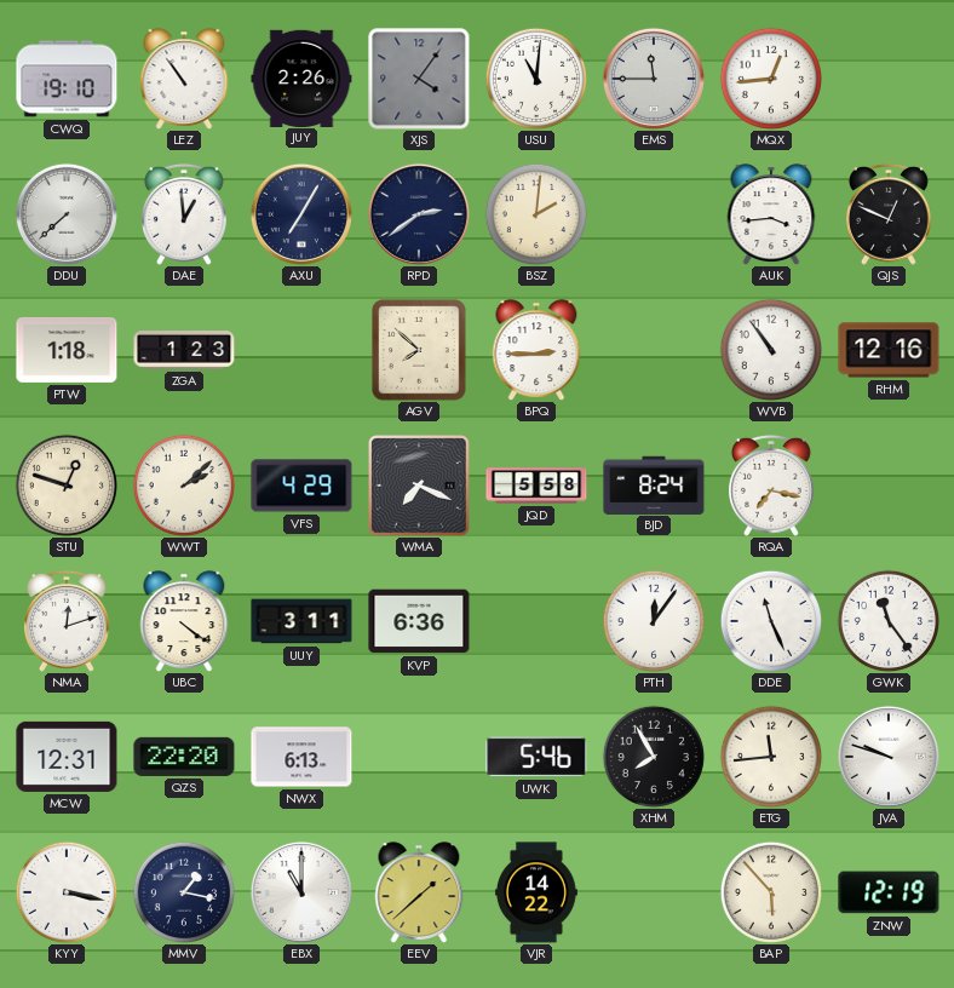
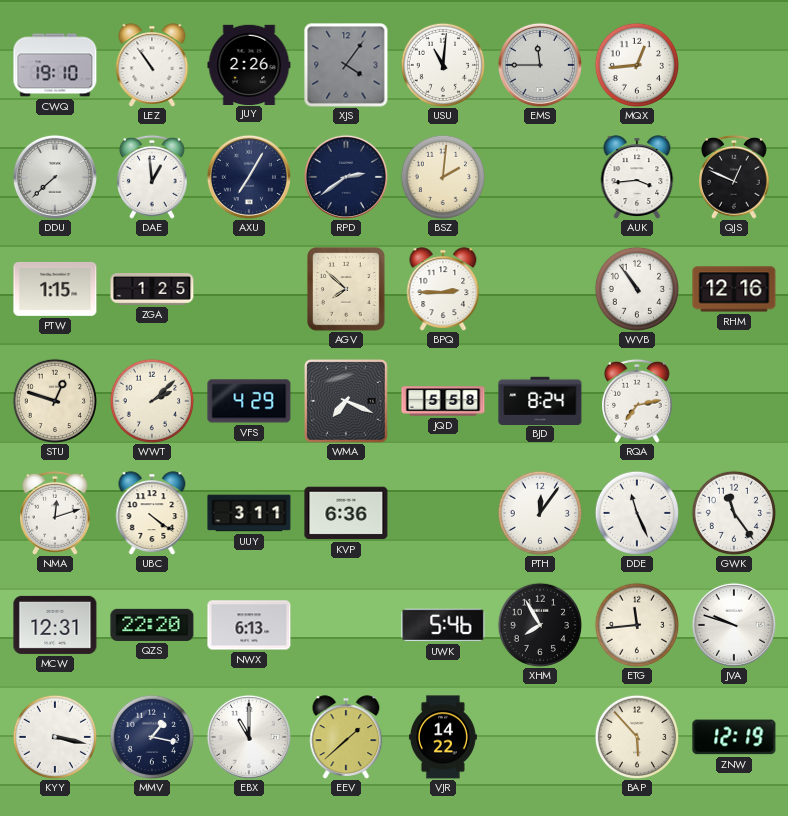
PTW: 1:18 -> 1:15 (55, 289)
ZGA: 1:23 -> 1:25 (152, 290)
RQA: 7:17 -> 7:13 (638, 401)
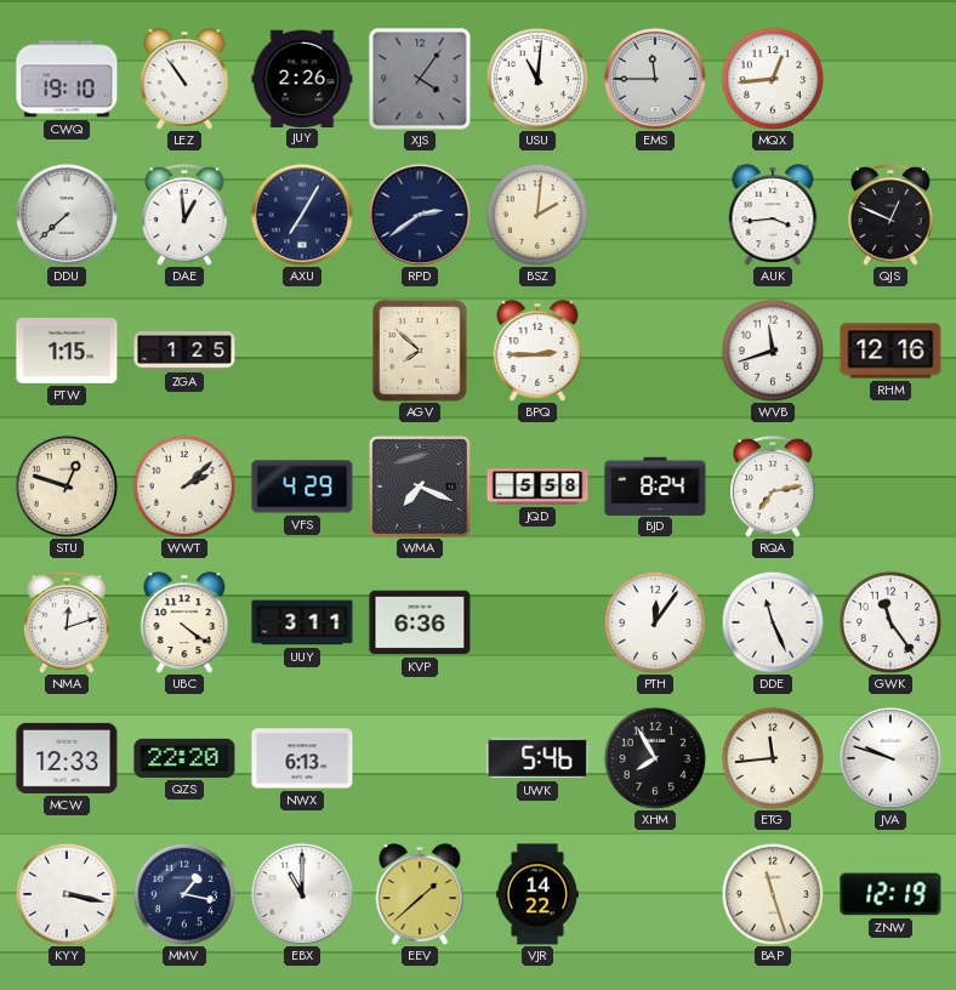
WVB: 10:54 -> 11:42 (772, 349)
MCW: 12:31 -> 12:33 (67, 758)
BAP: 5:53 -> 11:27 (772, 893)
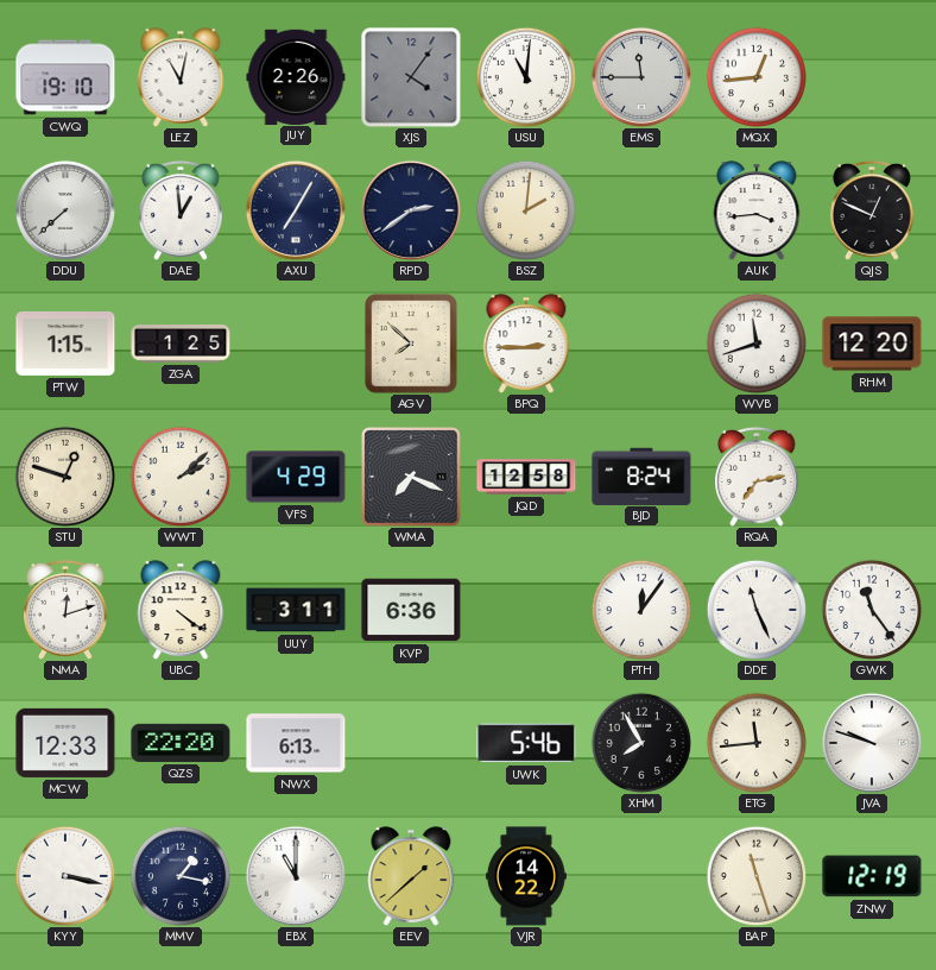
LEZ: 10:54 -> 11:02 (181, 77)
RHM: 12:16 -> 12:20 (872, 344)
JQD: 5:58 -> 12:58 (526, 477)
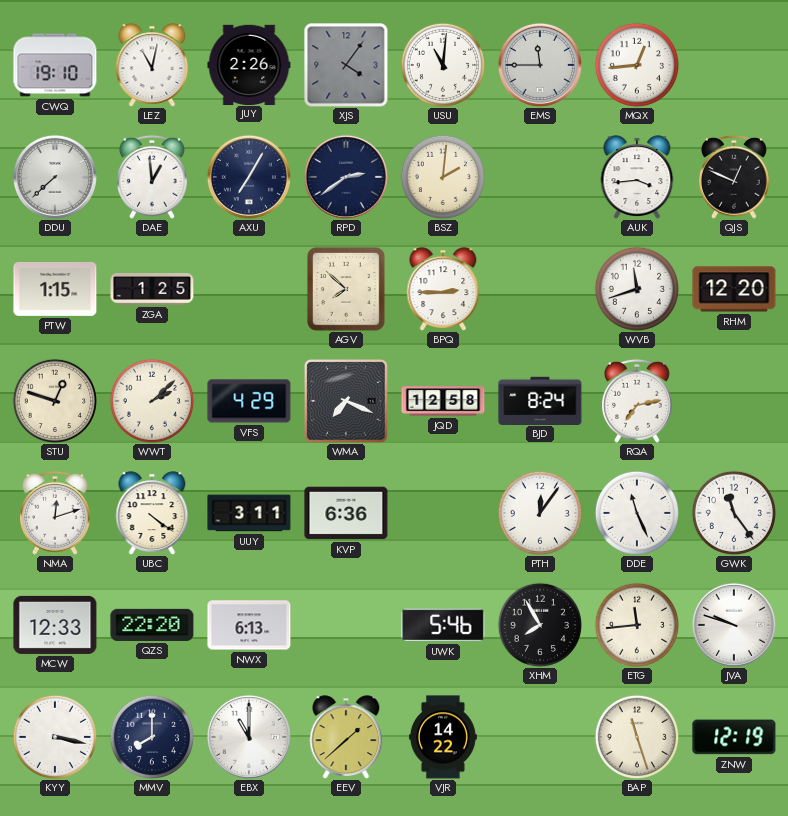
MMV: 1:17 -> 8:00 (151, 736)
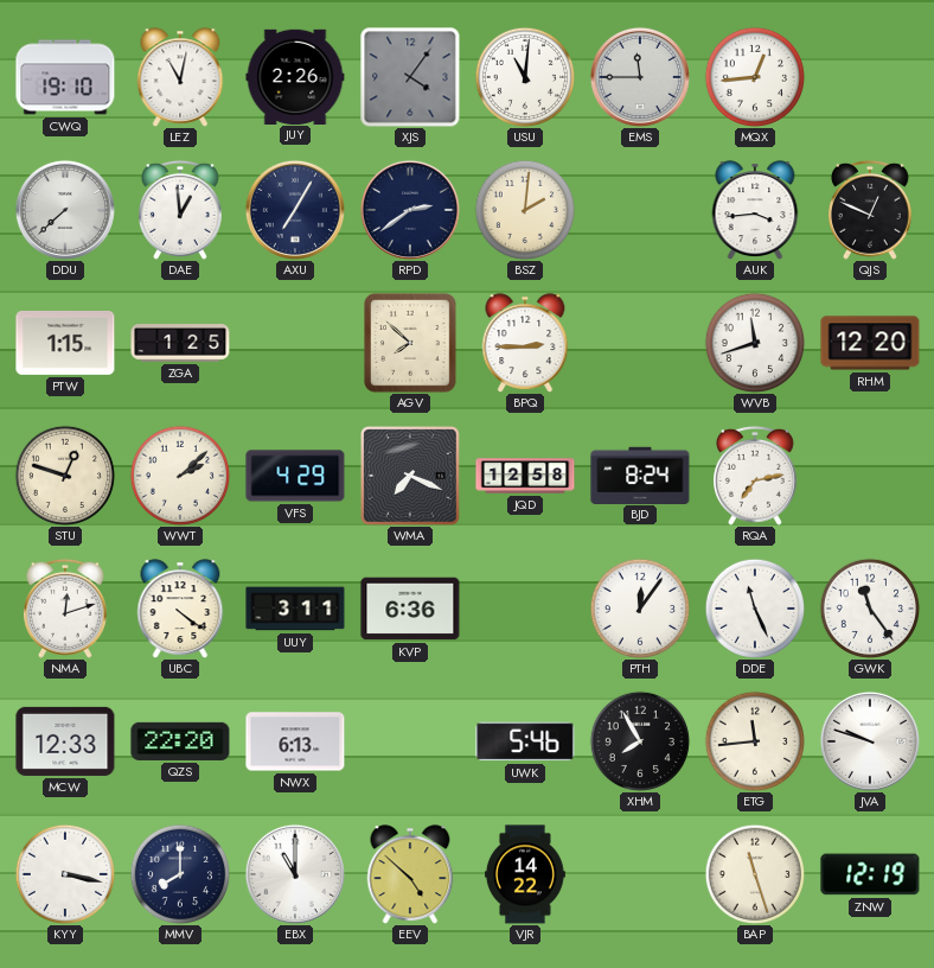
EEV: 1:38 -> 4:52 (410, 874)
